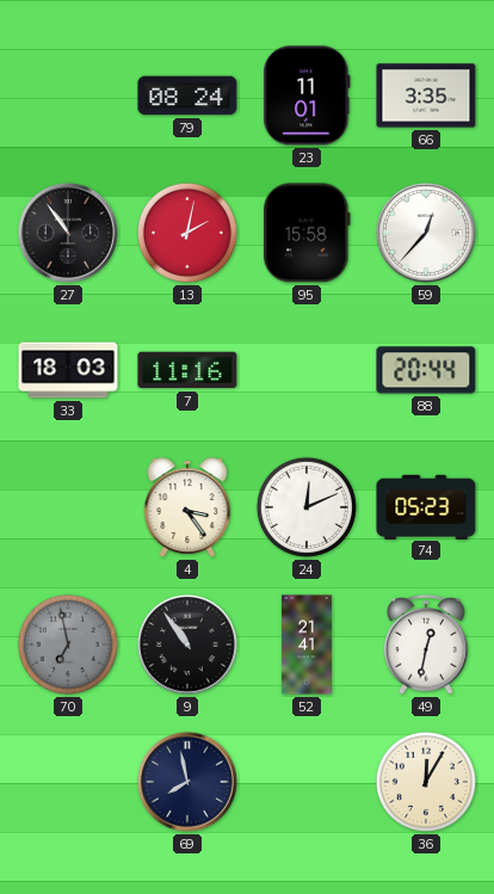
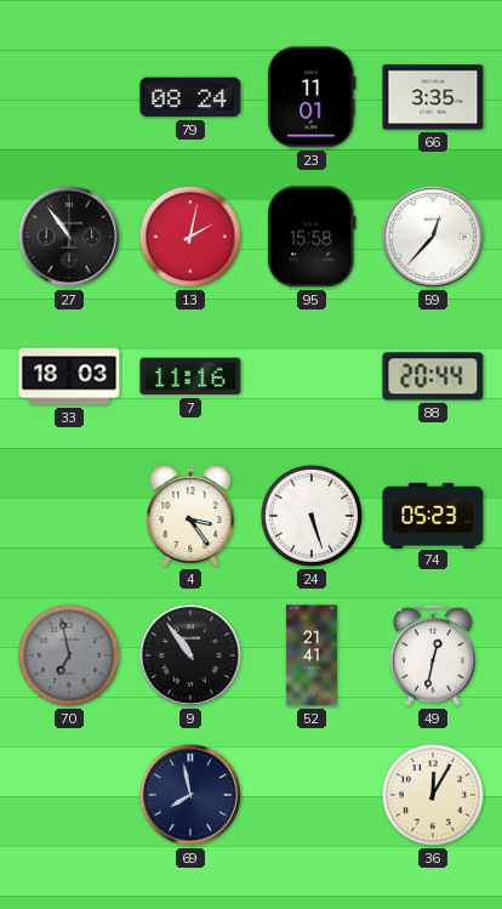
24: 12:11 -> 5:27 (312, 516)
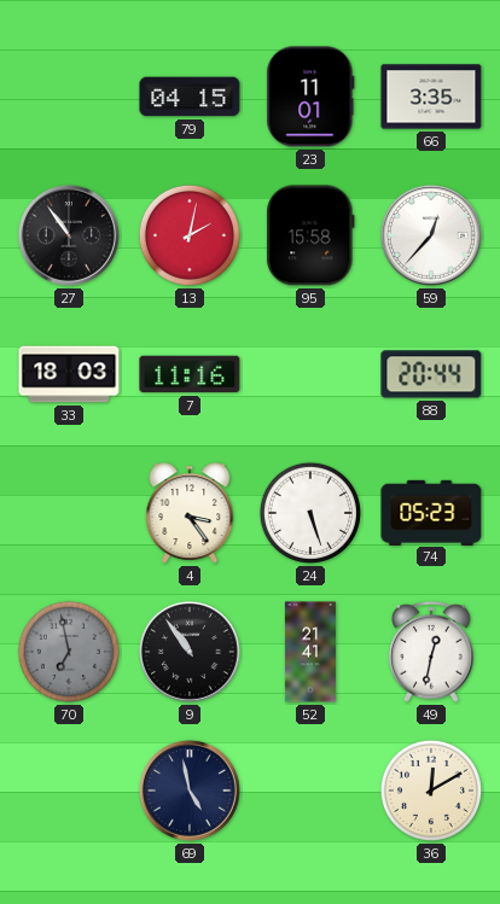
79: 08:24 -> 04:15 (190, 97)
69: 7:58 -> 4:58 (190, 791)
36: 12:05 -> 12:10 (431, 791)
